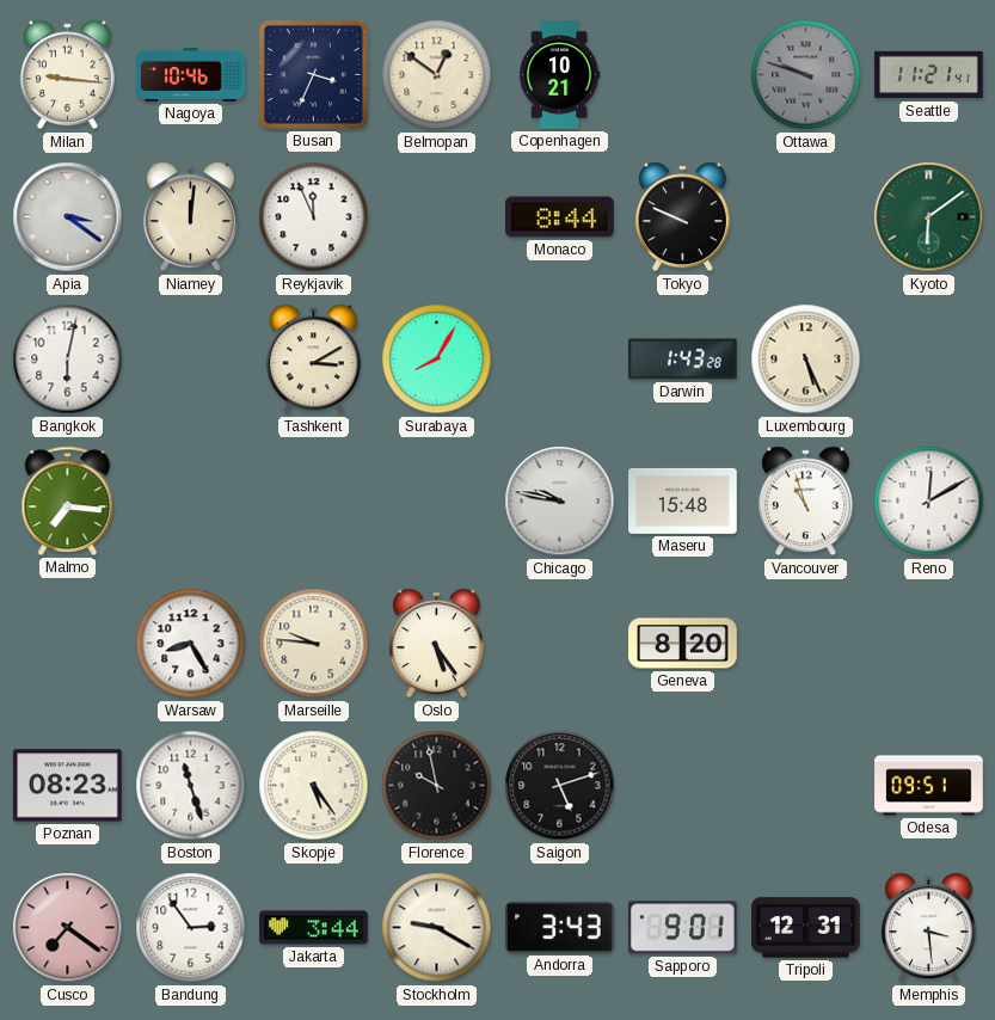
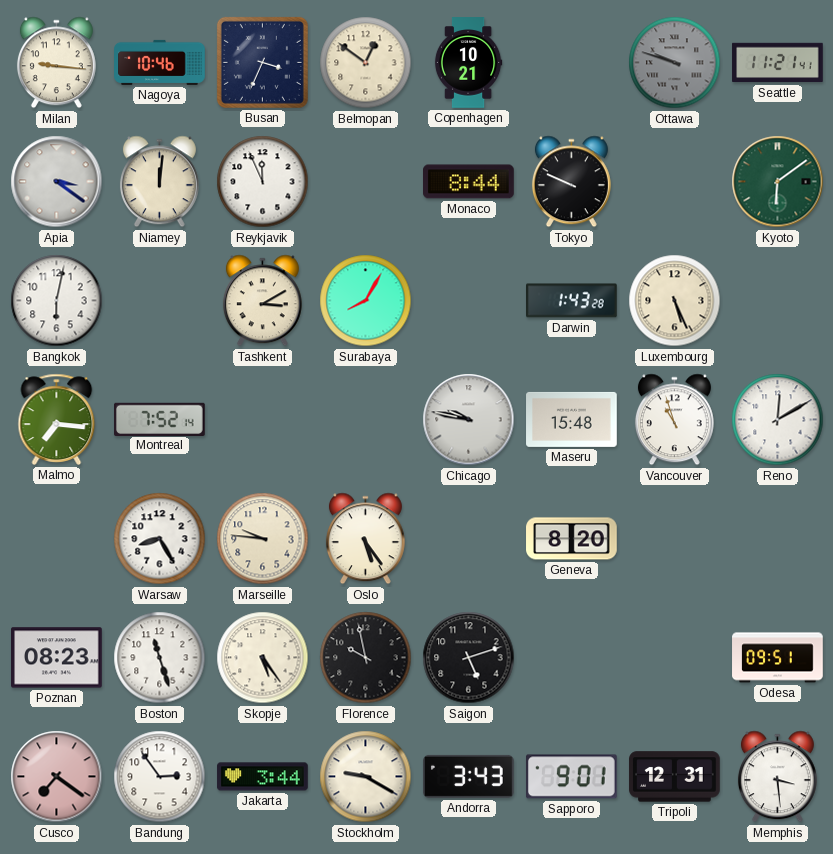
Montreal: none -> 7:52 (160, 419)
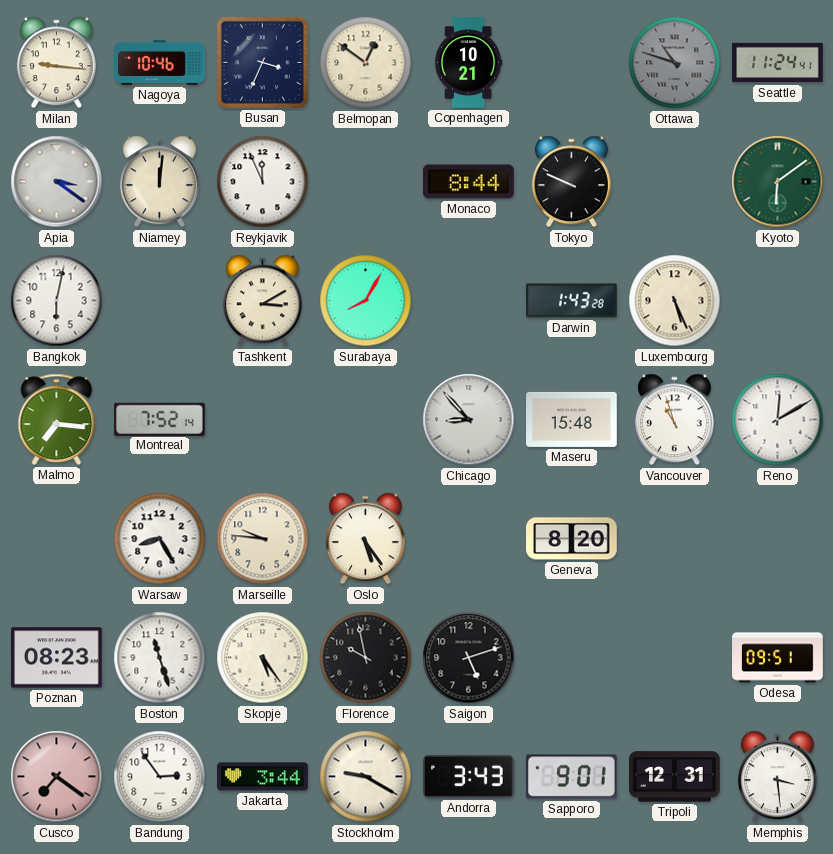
Ottawa: 9:48 -> 10:48 (675, 63)
Seattle: 11:21 -> 11:24 (778, 63)
Chicago: 9:47 -> 8:53 (469, 420)
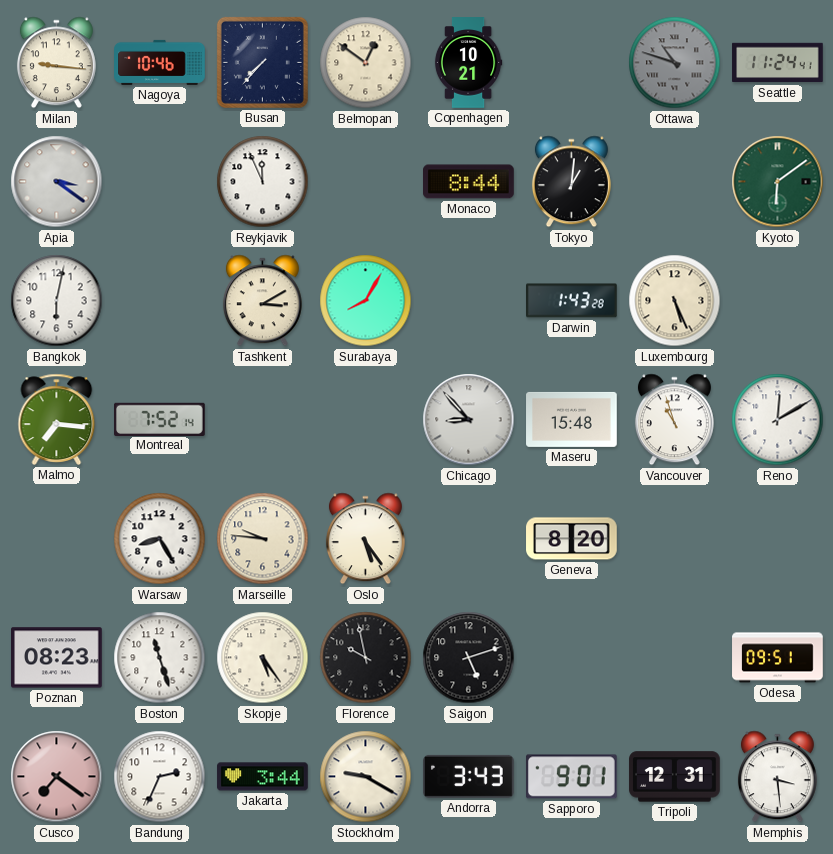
Busan: 3:34 -> 7:37 (262, 62)
Niamey: 12:01 -> none (159, 182)
Tokyo: 9:49 -> 1:01 (571, 182)
Bandung: 2:54 -> 2:34 (160, 777)
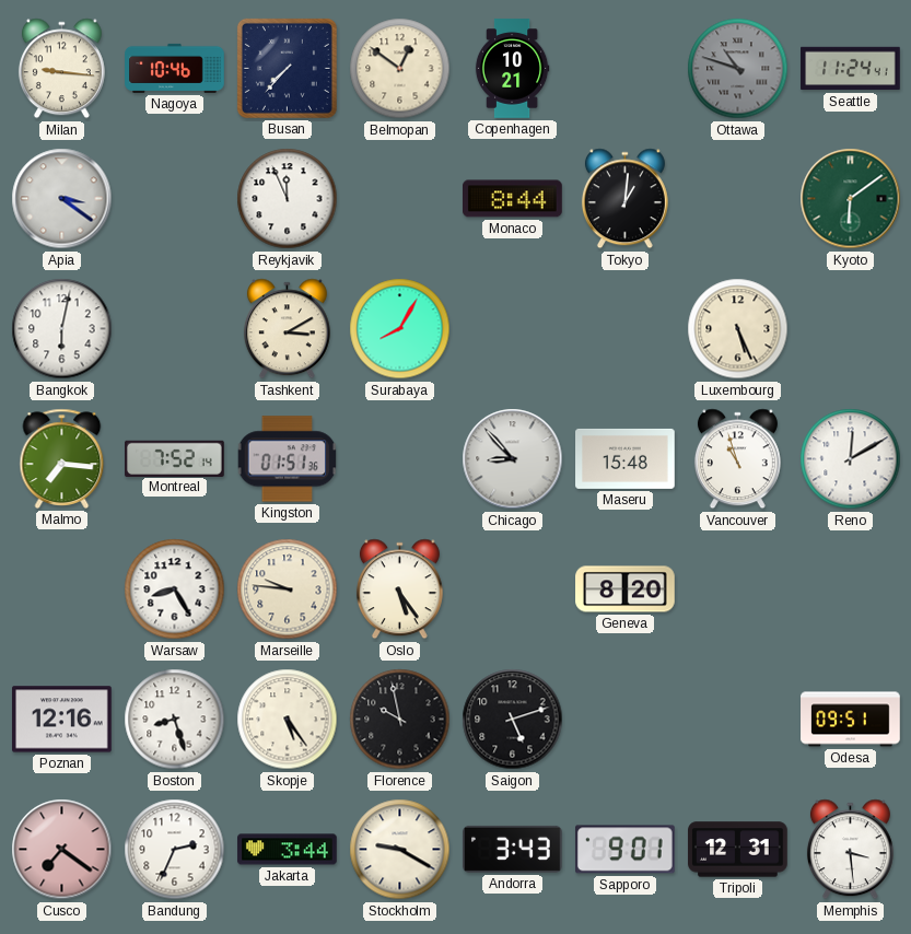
Darwin: 1:43 -> none (572, 301)
Kingston: none -> 01:51 (288, 459)
Poznan: 08:23 -> 12:16 (62, 720)
Boston: 11:27 -> 8:27 (175, 720)
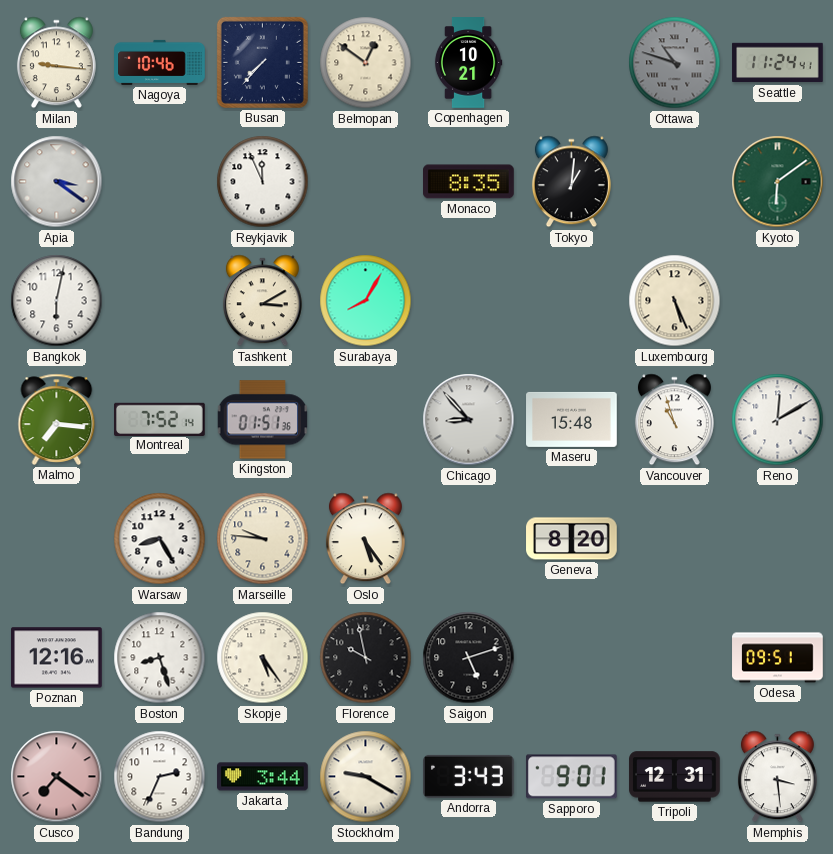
Monaco: 8:44 -> 8:35 (469, 182)
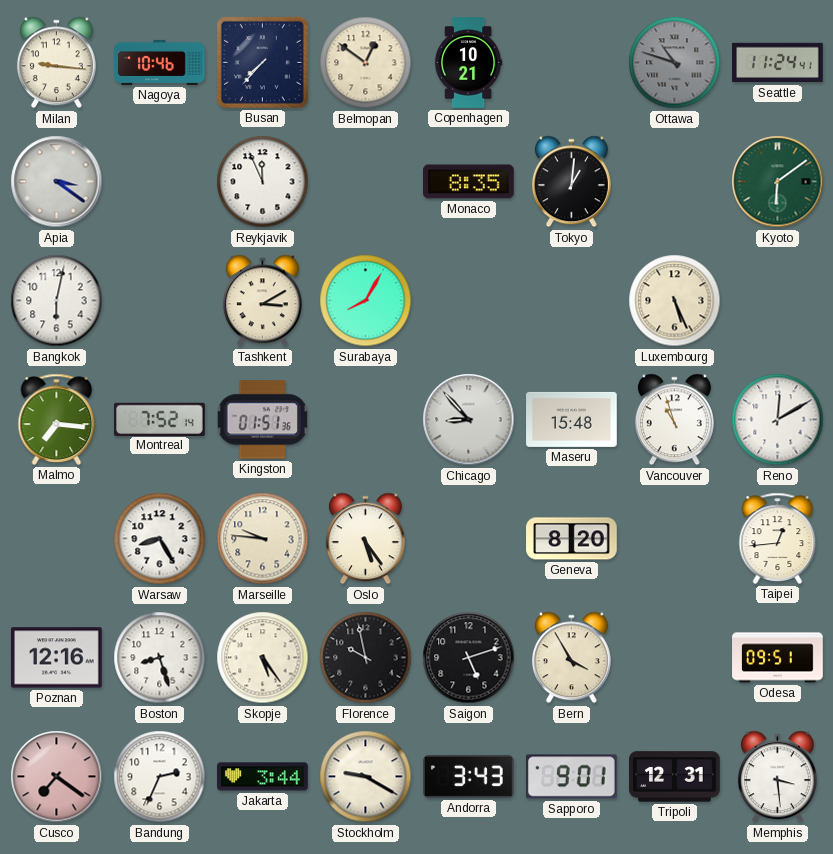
Taipei: none -> 12:44 (778, 538)
Bern: none -> 3:55 (571, 658)
